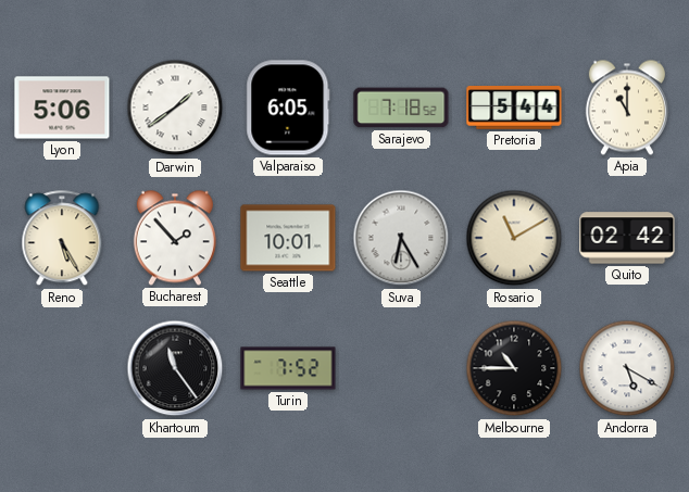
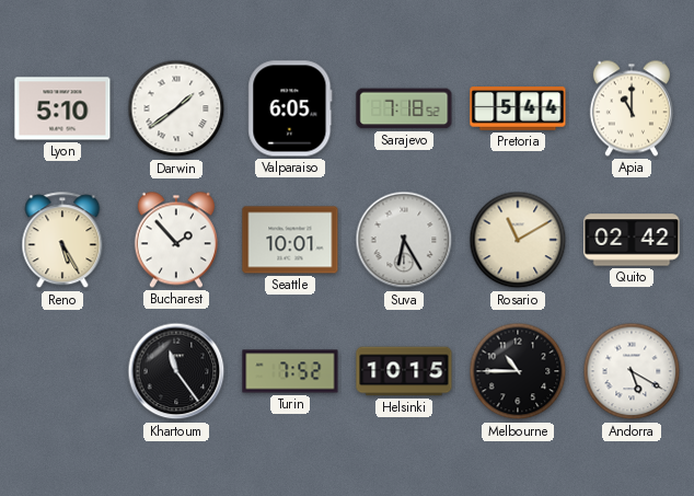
Lyon: 5:06 -> 5:10 (62, 108)
Helsinki: none -> 10:15 (404, 371)
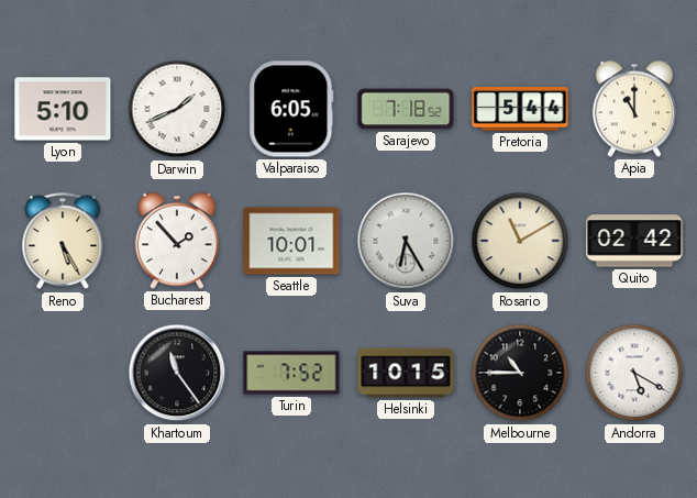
Darwin: 1:39 -> 1:41 (177, 109)
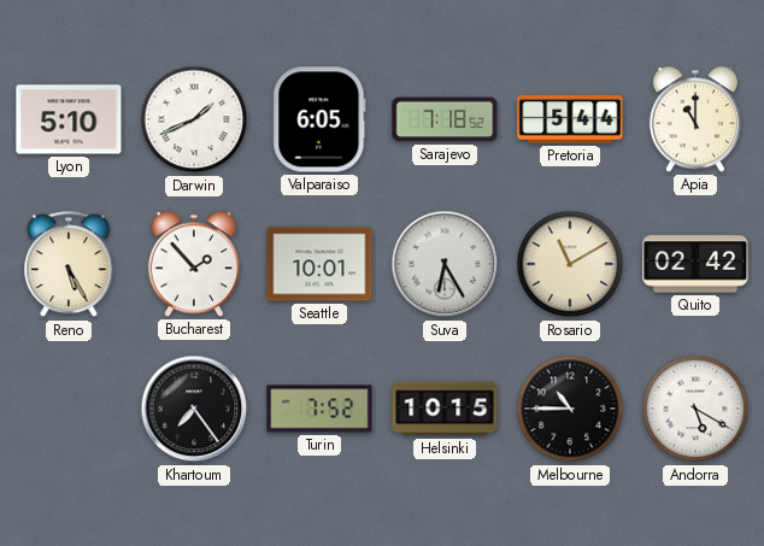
Khartoum: 11:24 -> 7:24 (194, 409)
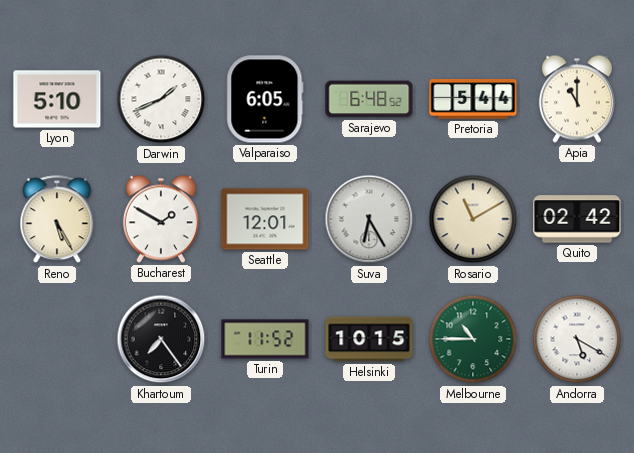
Sarajevo: 7:18 -> 6:48 (369, 99)
Bucharest: 1:53 -> 1:50 (161, 219)
Seattle: 10:01 -> 12:01 (265, 219)
Turin: 7:52 -> 11:52 (265, 339)
Melbourne dial: black -> green (473, 339)
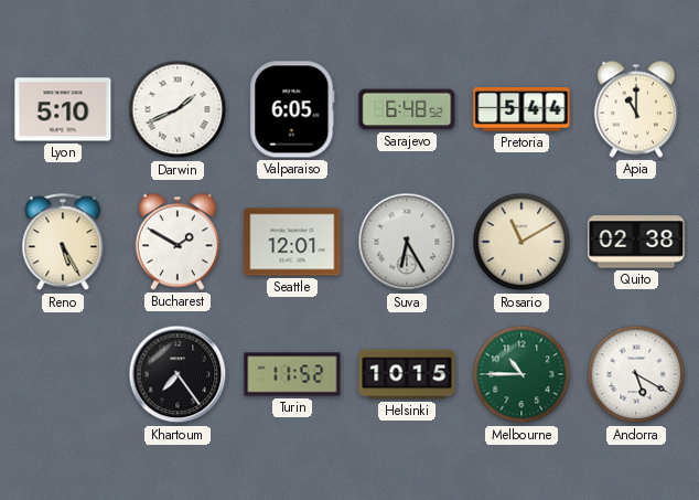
Quito: 02:42 -> 02:38 (636, 242)
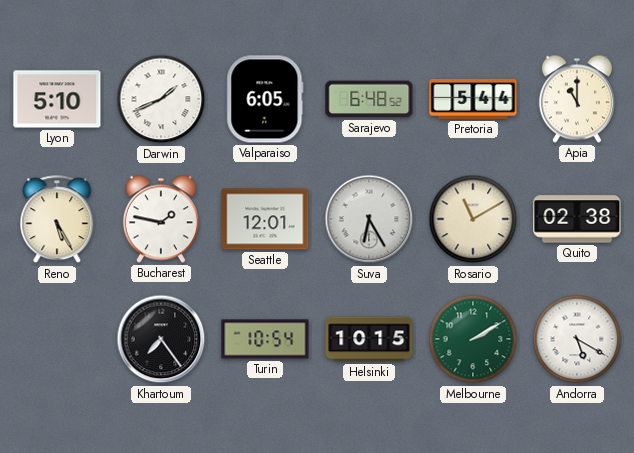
Bucharest: 1:50 -> 1:47 (161, 219)
Turin: 11:52 -> 10:54 (265, 339)
Melbourne: 10:45 -> 2:10 (473, 339)
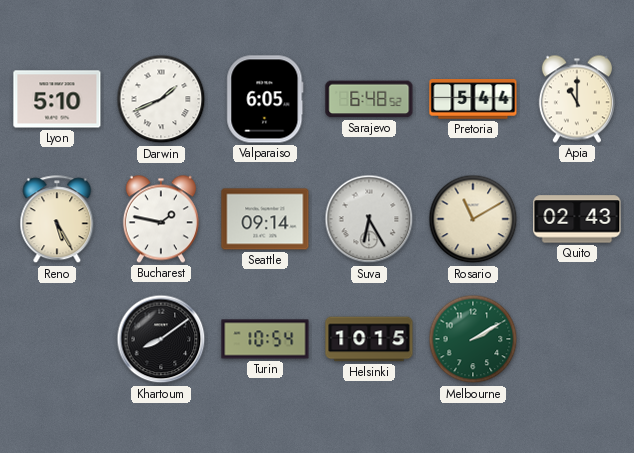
Seattle: 12:01 -> 09:14 (265, 219)
Quito: 02:38 -> 02:43 (577, 219)
Khartoum: 7:24 -> 8:09 (161, 339)
Andorra: 5:20 -> none (577, 339)
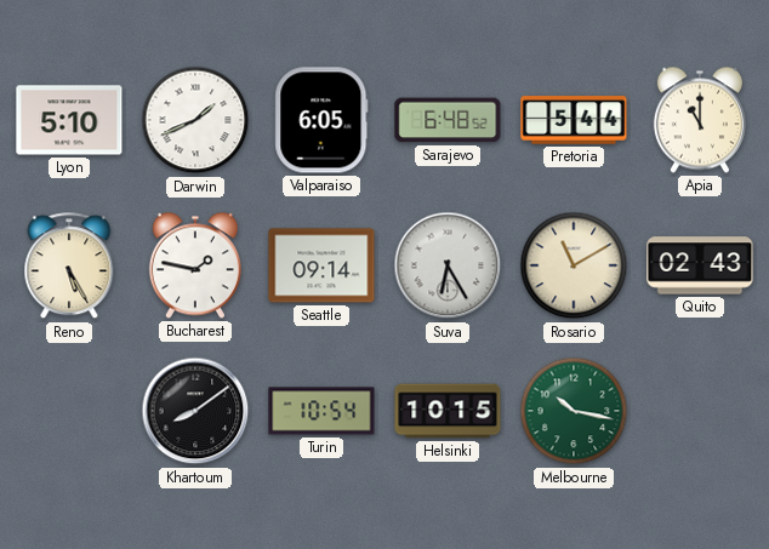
Melbourne: 2:10 -> 10:17 (574, 411)
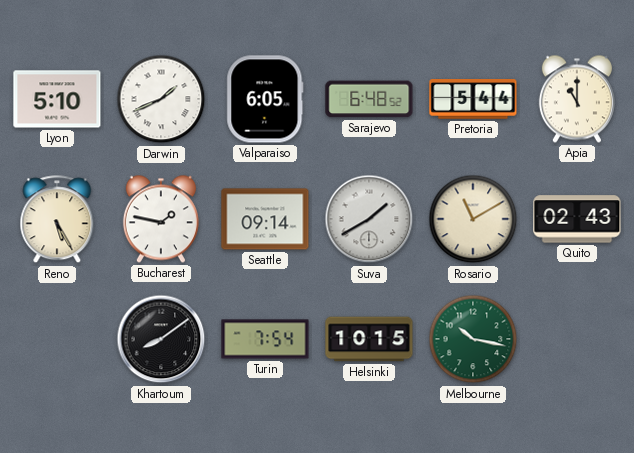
Suva: 6:25 -> 1:40 (369, 219)
Turin: 10:54 -> 7:54 (265, 339)
